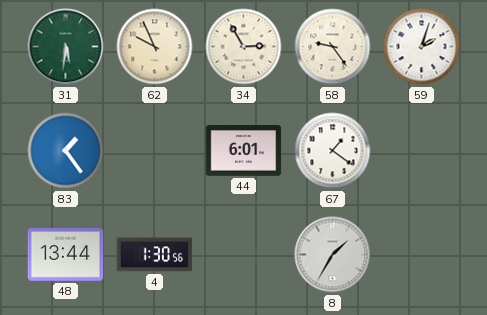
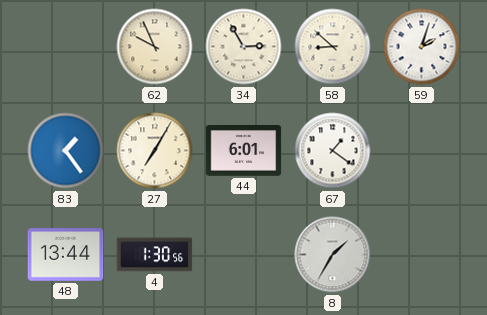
31: 5:31 -> none (66, 47)
58: 9:24 -> 8:52 (333, 47)
27: none -> 7:05 (155, 151)
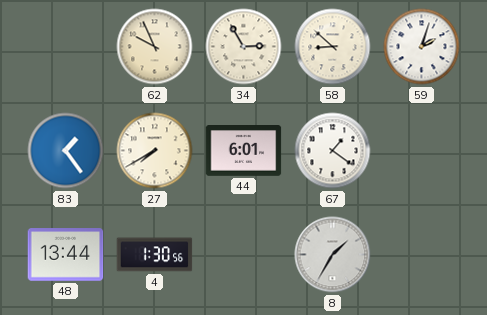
27: 7:05 -> 7:40 (155, 151)
